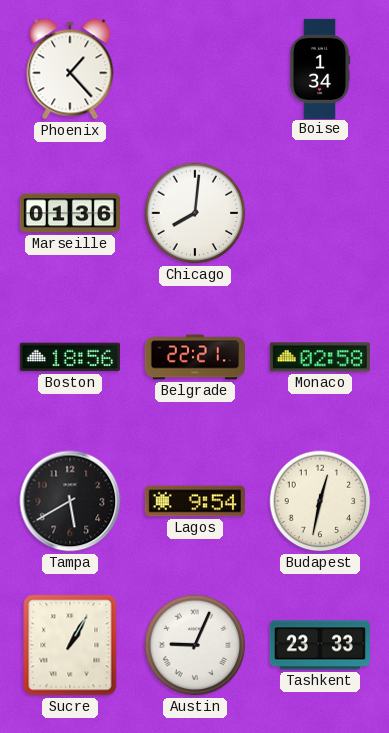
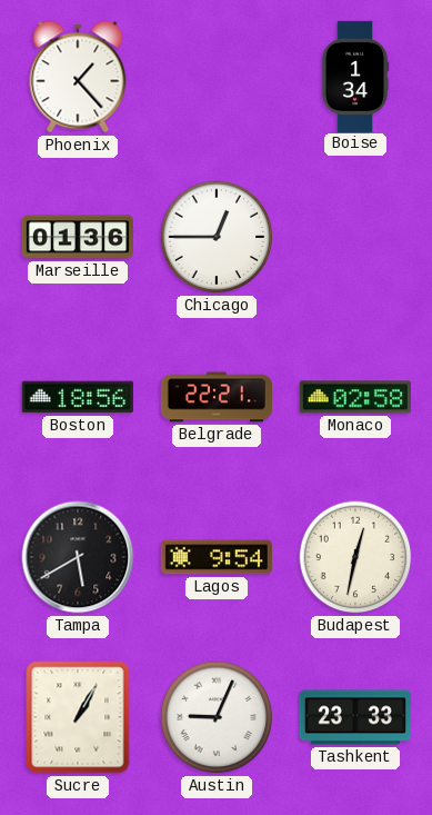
Chicago: 8:01 -> 12:45 (217, 237)
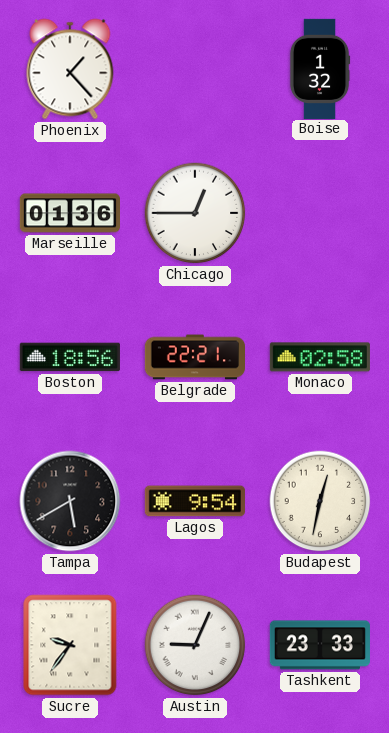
Boise: 1:34 -> 1:32 (320, 68)
Sucre: 1:05 -> 9:36 (70, 645)
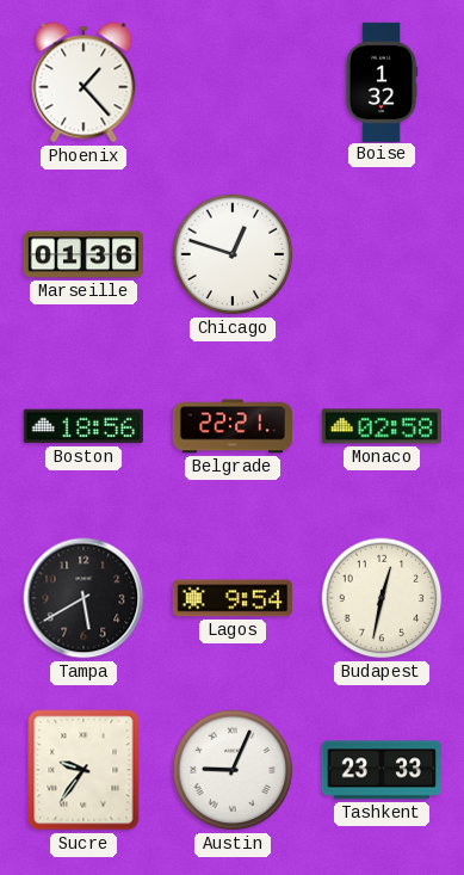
Chicago: 12:45 -> 12:48 (233, 254)
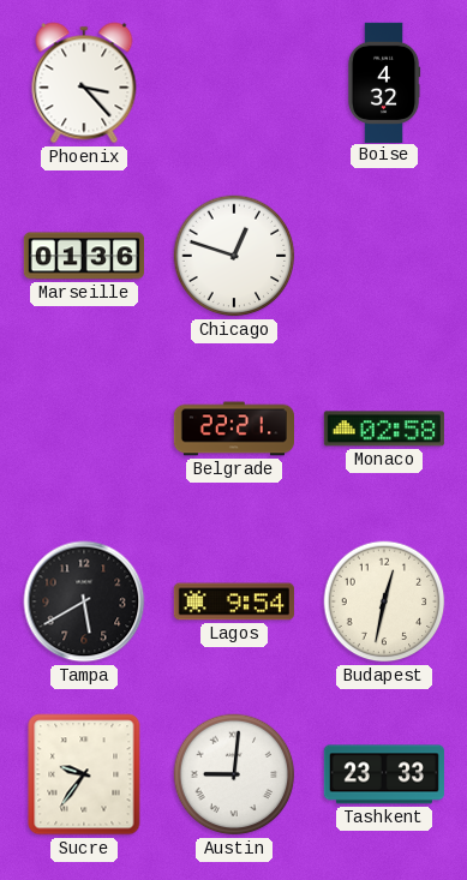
Phoenix: 1:23 -> 3:23 (84, 83)
Boise: 1:32 -> 4:32 (384, 82)
Boston: 18:56 -> none (83, 426)
Austin: 9:04 -> 9:01 (234, 774)
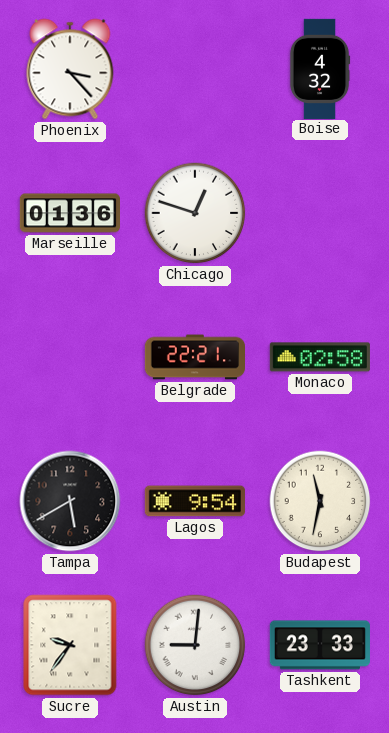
Budapest: 12:32 -> 11:32 (320, 501)
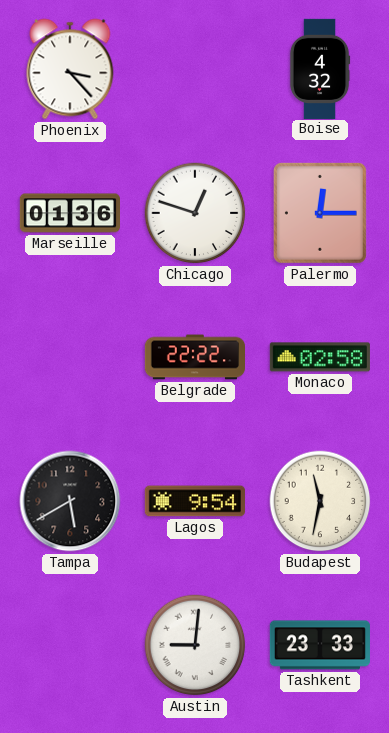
Palermo: none -> 12:15 (320, 213)
Belgrade: 22:21 -> 22:22 (194, 357)
Sucre: 9:36 -> none (70, 645)
